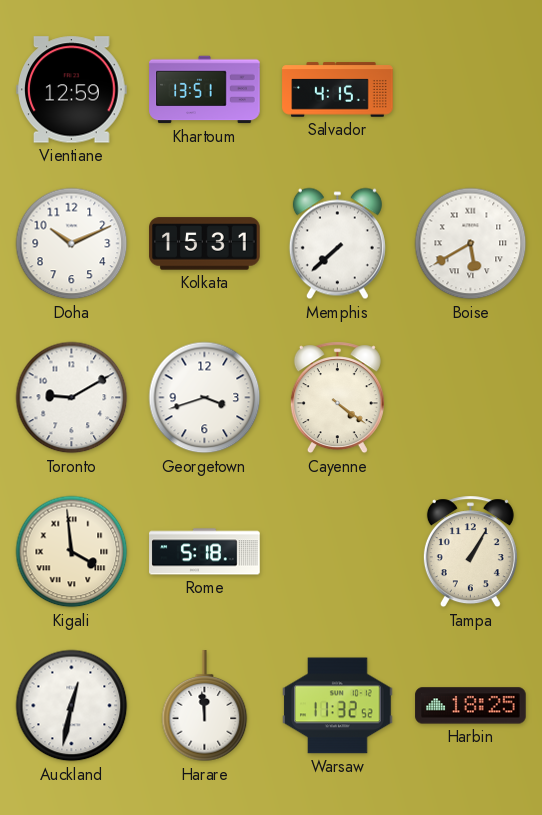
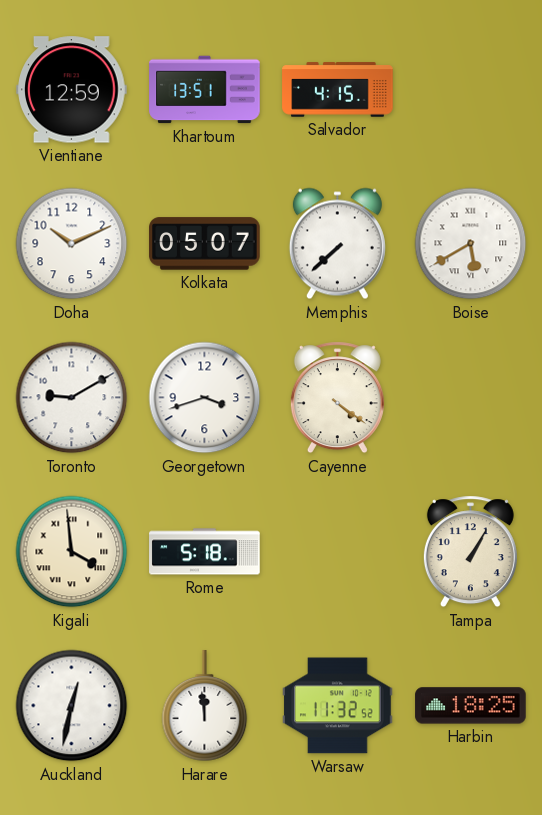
Kolkata: 15:31 -> 05:07 (205, 244)
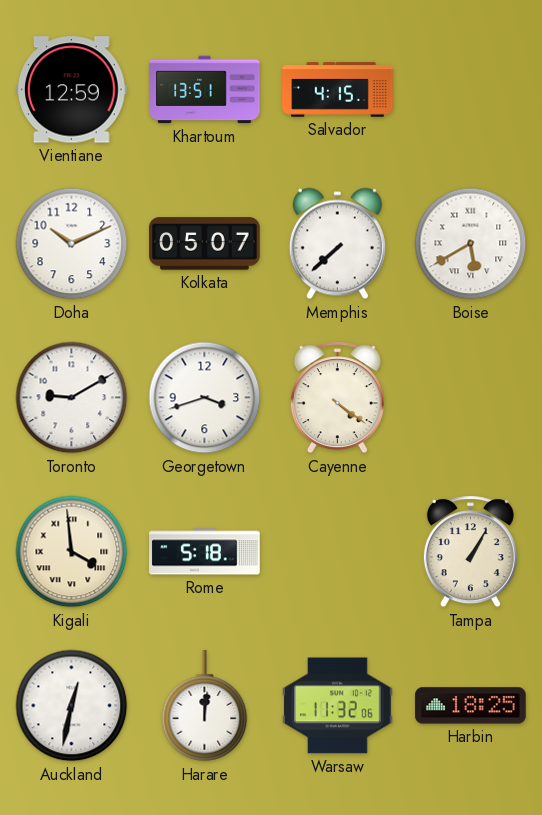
Harare: 11:59 -> 12:01 (205, 706)
Warsaw: 11:32:52 -> 11:32:06 (338, 706)
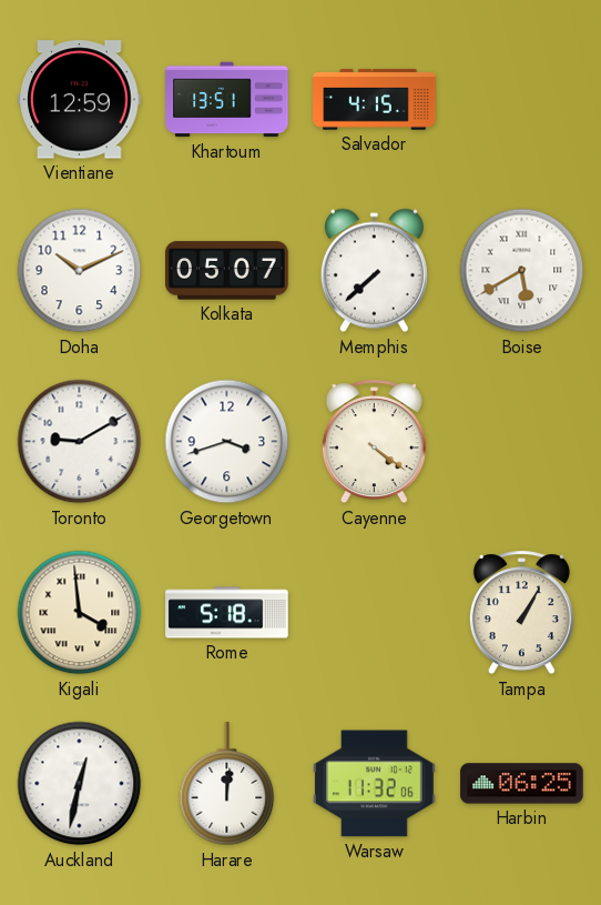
Harbin: 18:25 -> 06:25 (522, 784)
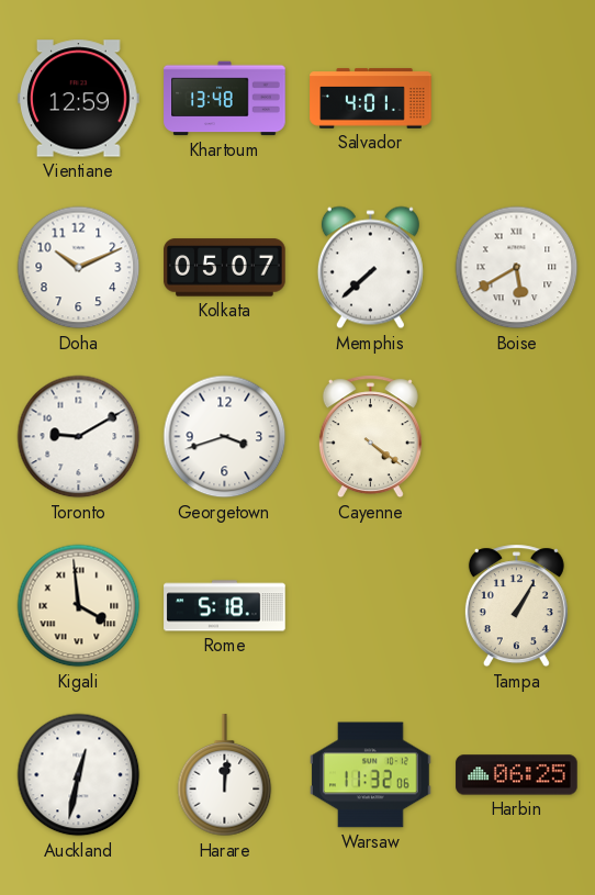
Khartoum: 13:51 -> 13:48 (225, 99)
Salvador: 4:15 -> 4:01 (371, 99)
